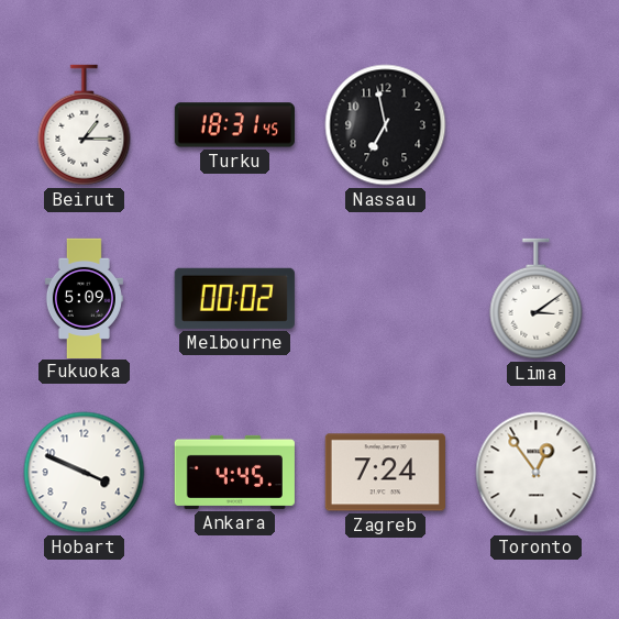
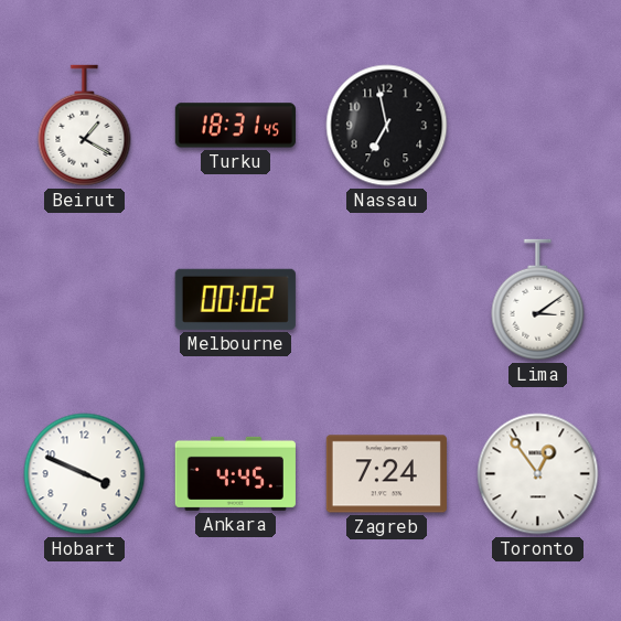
Beirut: 1:15 -> 1:20 (85, 126)
Fukuoka: 5:09 -> none (84, 298)
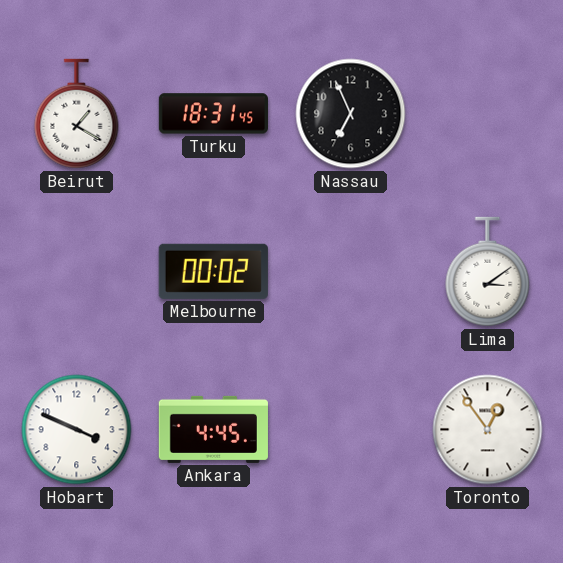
Nassau: 6:58 -> 6:56 (351, 114)
Zagreb: 7:24 -> none (386, 474)
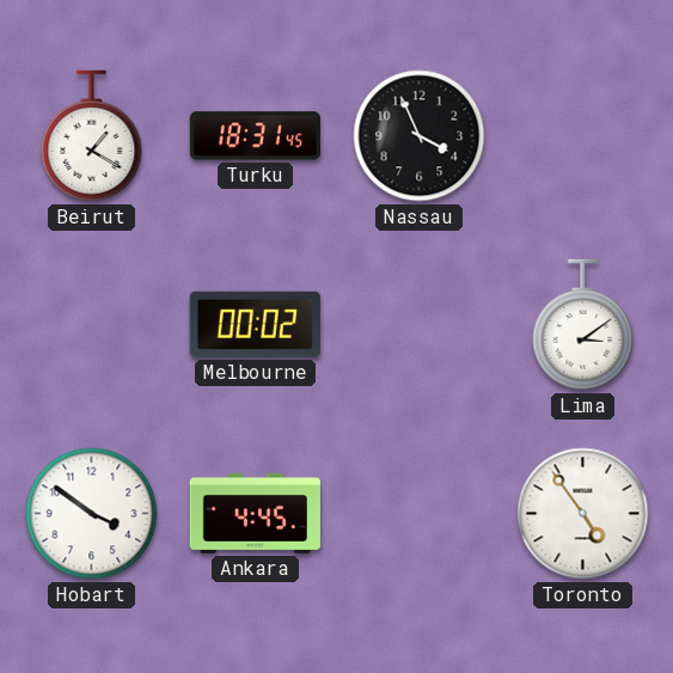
Nassau: 6:56 -> 3:56 (420, 136)
Hobart: 3:49 -> 3:51 (92, 514)
Toronto: 12:54 -> 4:54 (583, 514)
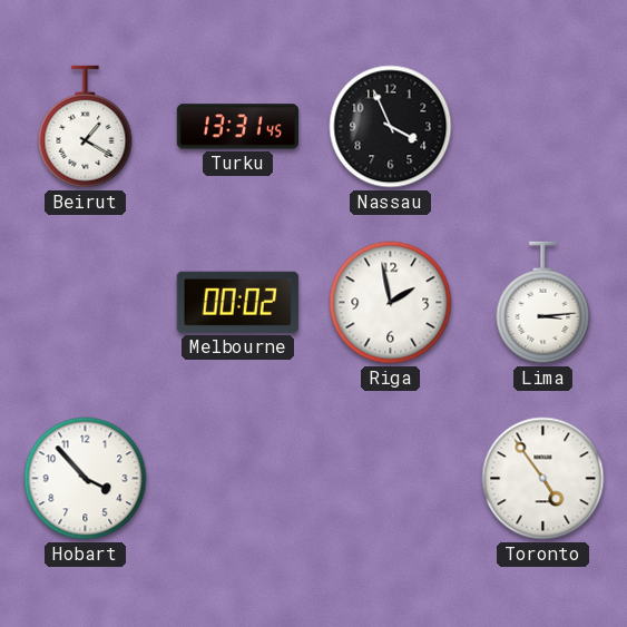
Turku: 18:31 -> 13:31 (237, 127)
Riga: none -> 1:58 (391, 303)
Lima: 3:09 -> 3:14 (543, 303)
Hobart: 3:51 -> 3:53 (86, 479)
Ankara: 4:45 -> none (255, 513)
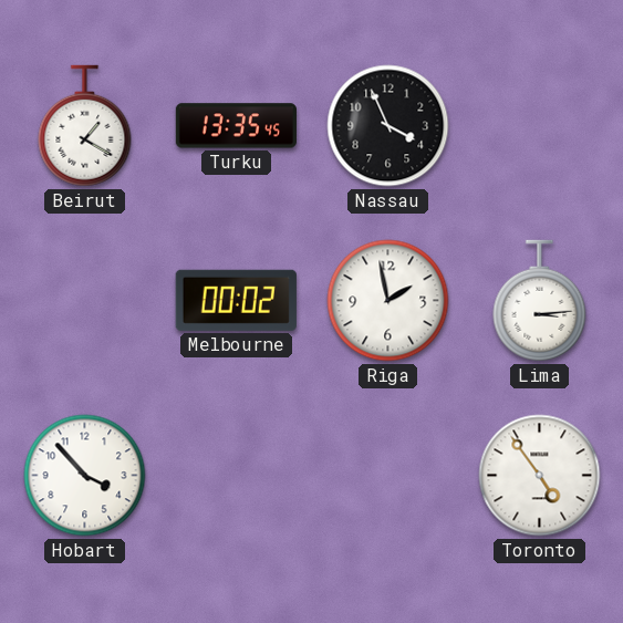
Turku: 13:31 -> 13:35 (236, 126)
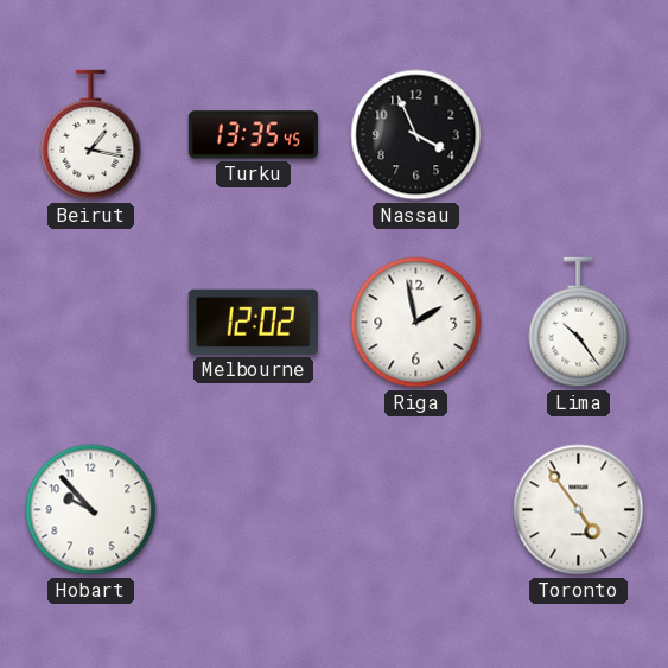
Beirut: 1:20 -> 1:17 (91, 135)
Melbourne: 00:02 -> 12:02 (253, 322)
Lima: 3:14 -> 10:24 (579, 323)
Hobart: 3:53 -> 9:53 (91, 510)
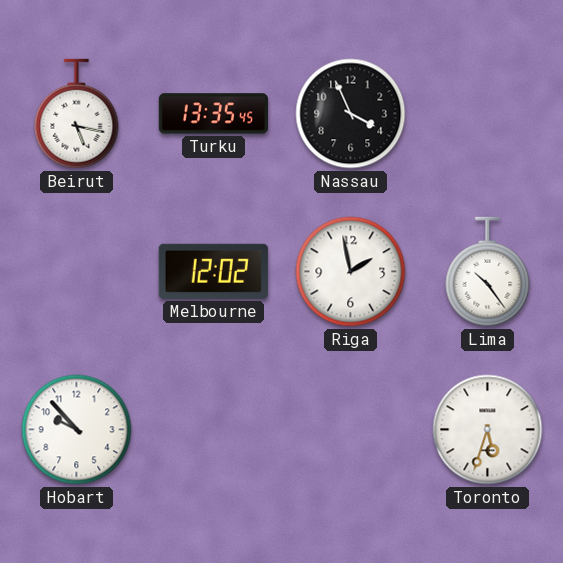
Beirut: 1:17 -> 5:17 (77, 114)
Toronto: 4:54 -> 5:33 (488, 430)
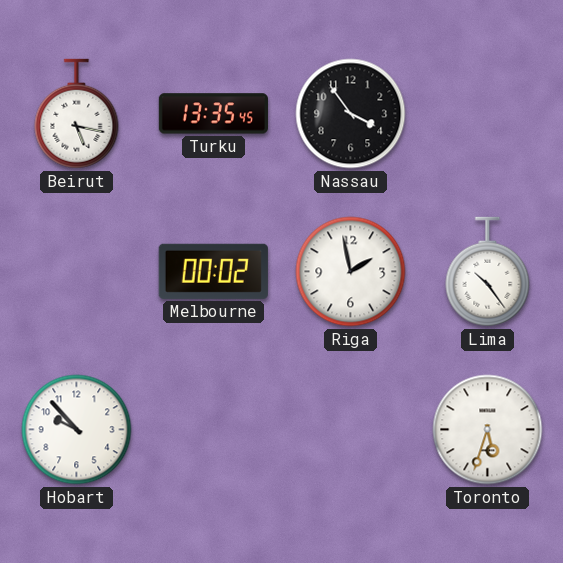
Nassau: 3:56 -> 3:54 (351, 114)
Melbourne: 12:02 -> 00:02 (213, 271)
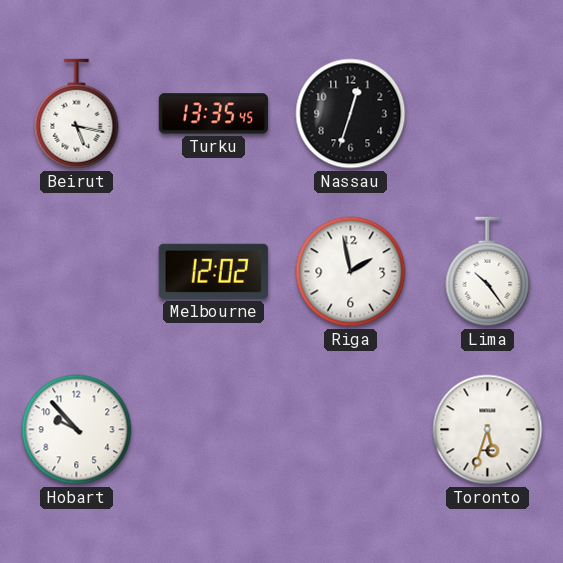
Nassau: 3:54 -> 12:33 (351, 114)
Melbourne: 00:02 -> 12:02 (213, 271)
